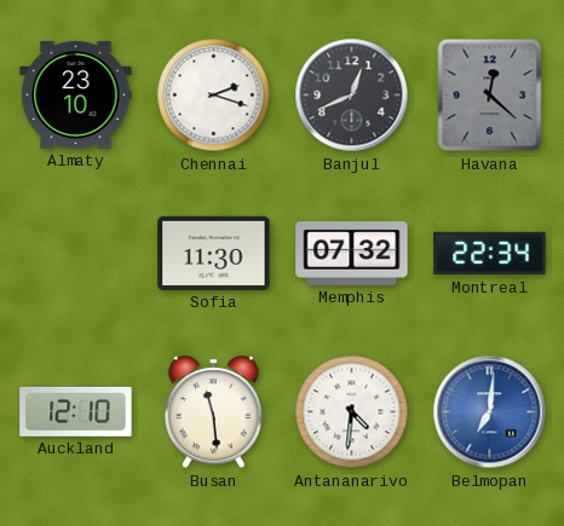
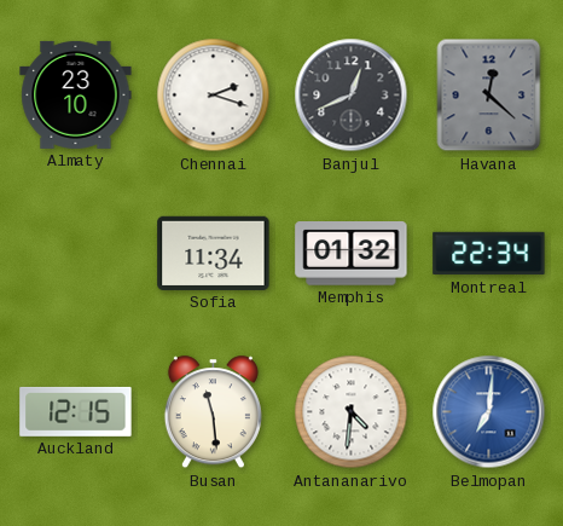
Sofia: 11:30 -> 11:34 (214, 253)
Memphis: 07:32 -> 01:32 (352, 254)
Auckland: 12:10 -> 12:15 (76, 411)
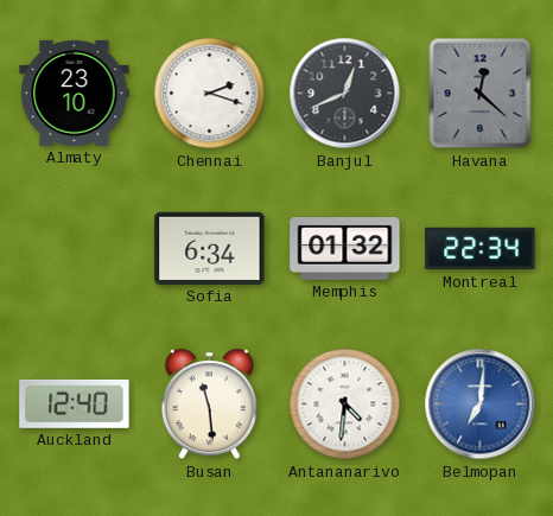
Sofia: 11:34 -> 6:34 (210, 248)
Auckland: 12:15 -> 12:40 (75, 403)
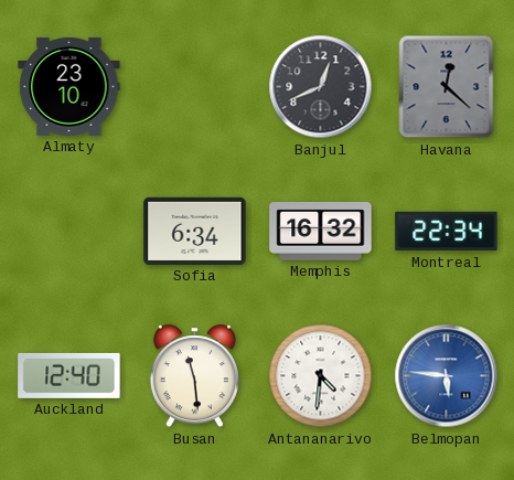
Chennai: 2:18 -> none (210, 94)
Memphis: 01:32 -> 16:32 (321, 232)
Belmopan: 7:01 -> 5:46 (447, 376)
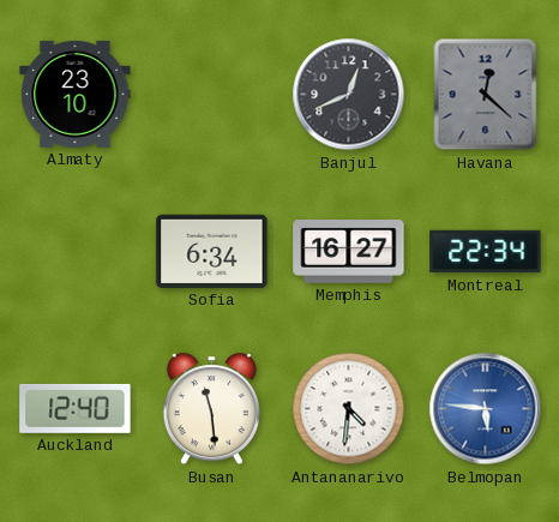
Memphis: 16:32 -> 16:27 (349, 252)
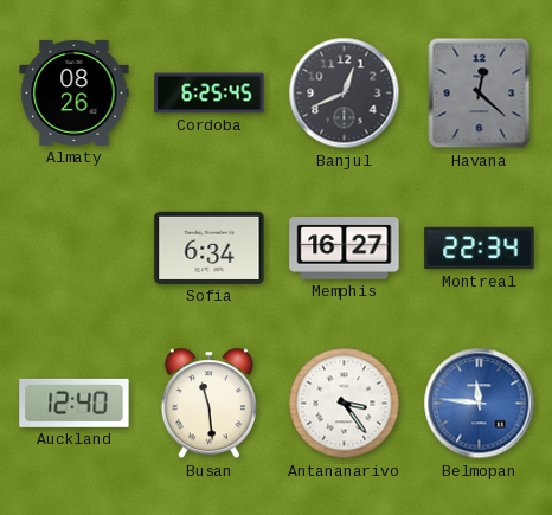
Almaty: 23:10 -> 08:26 (75, 92)
Cordoba: none -> 6:25 (210, 94)
Antananarivo: 4:31 -> 3:24 (345, 404)
Belmopan: 5:46 -> 11:46 (480, 404)
